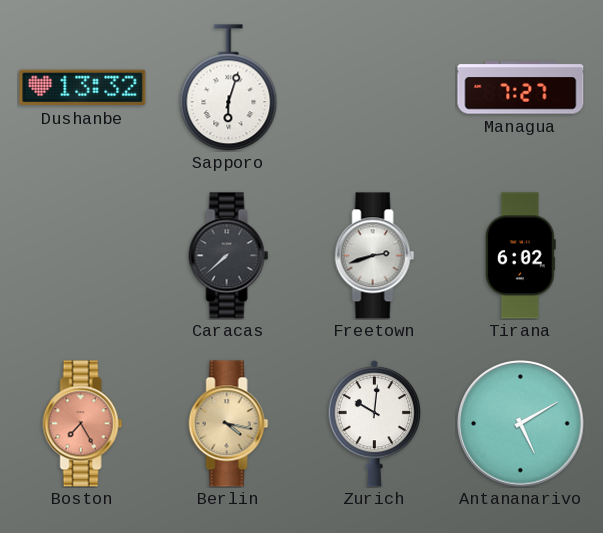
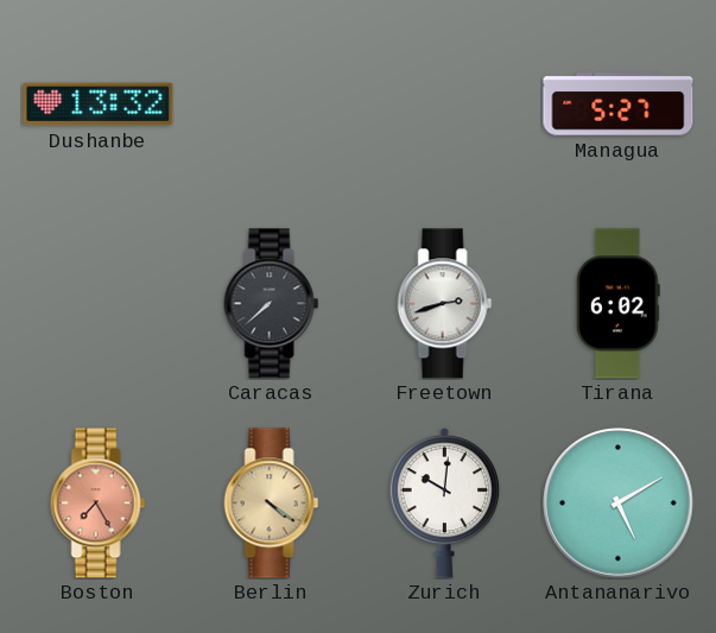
Sapporo: 6:03 -> none (229, 88)
Managua: 7:27 -> 5:27 (619, 105)
Berlin: 4:17 -> 4:21 (272, 504)
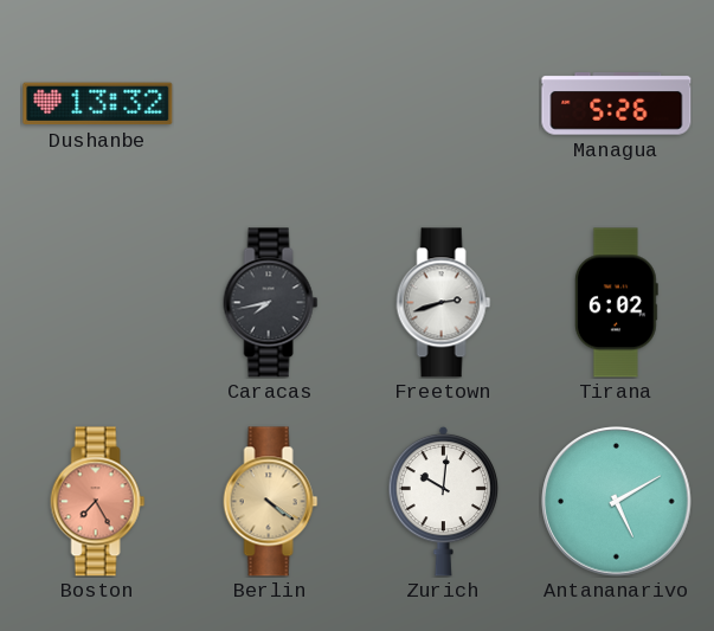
Managua: 5:27 -> 5:26 (617, 104)
Caracas: 7:38 -> 7:43 (271, 303)
